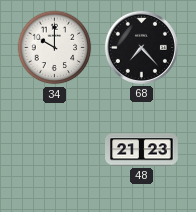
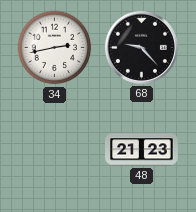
34: 10:00 -> 2:43 (55, 48)
68: 7:23 -> 9:23 (141, 47)
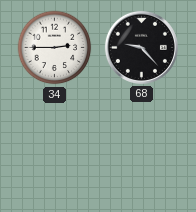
34: 2:43 -> 2:45 (55, 48)
48: 21:23 -> none (142, 150)
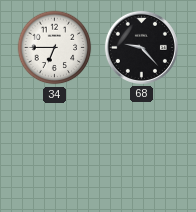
34: 2:45 -> 6:45 (55, 48)
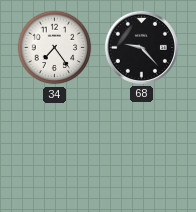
34: 6:45 -> 7:24 (55, 48)
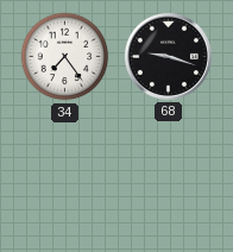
68: 9:23 -> 9:18 (168, 56)
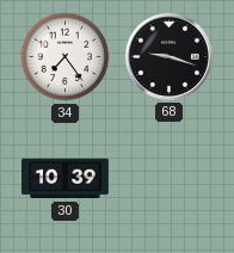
30: none -> 10:39 (66, 179)
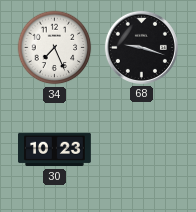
34: 7:24 -> 7:26 (55, 48)
30: 10:39 -> 10:23 (55, 150)
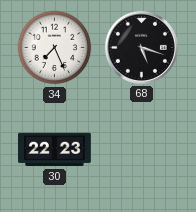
68: 9:18 -> 5:18 (141, 47)
30: 10:23 -> 22:23 (55, 150)
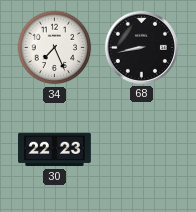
68: 5:18 -> 8:43 (141, 47)
